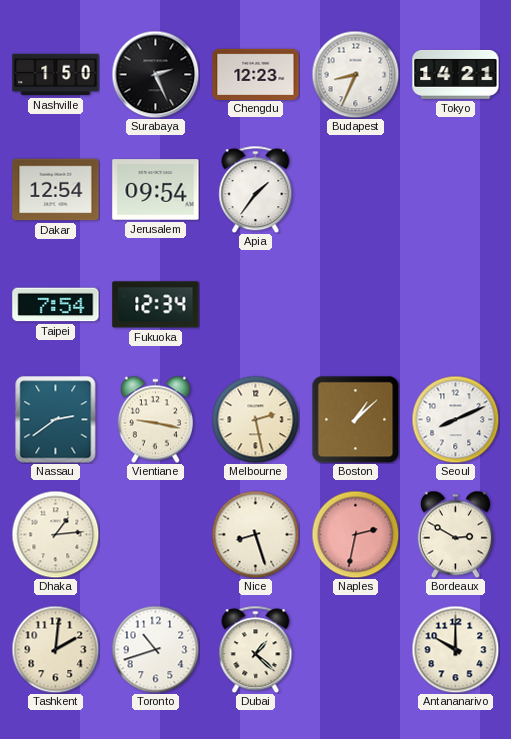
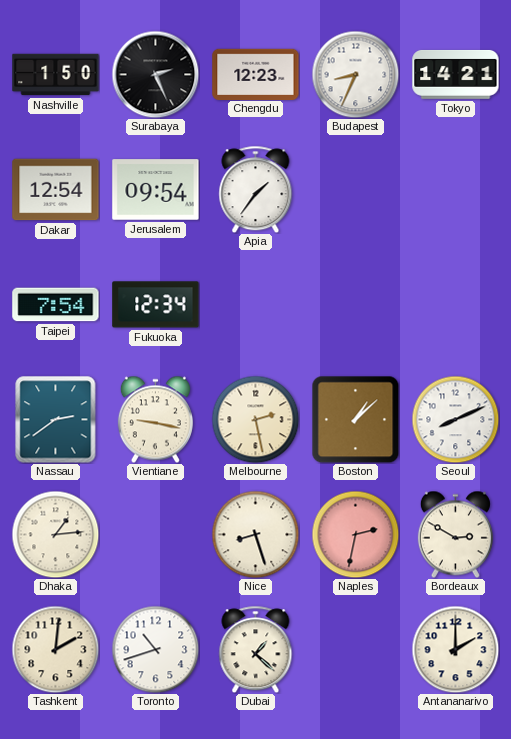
Antananarivo: 10:00 -> 2:00 (455, 649)
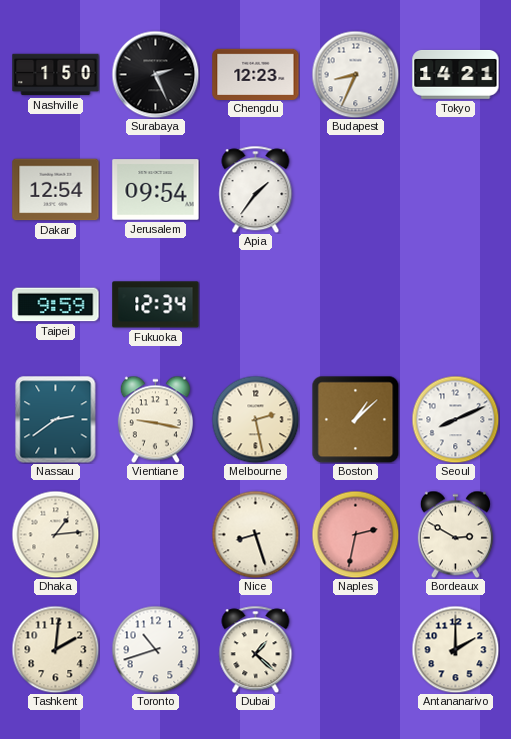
Taipei: 7:54 -> 9:59 (56, 305)
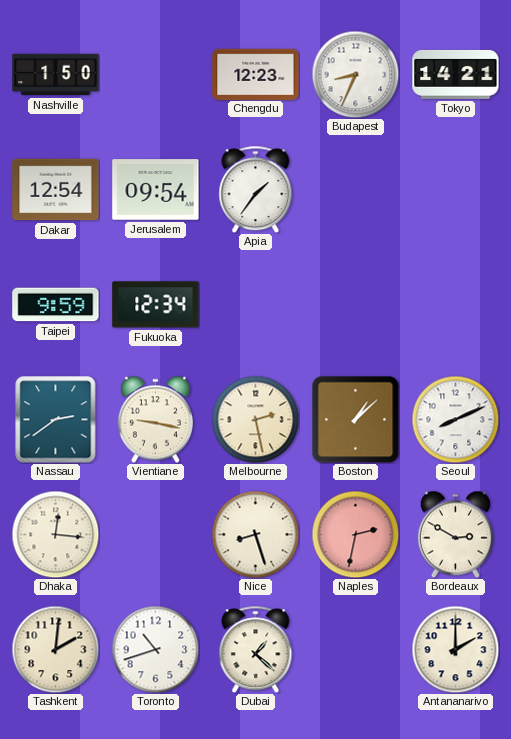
Surabaya: 2:26 -> none (155, 74)
Dhaka: 1:14 -> 12:16 (55, 534)
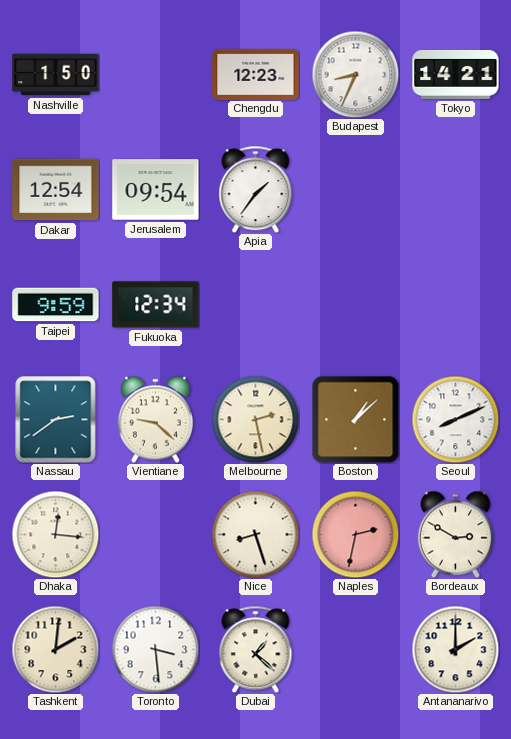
Vientiane: 9:17 -> 9:22 (155, 419)
Toronto: 10:42 -> 3:29 (155, 649)
